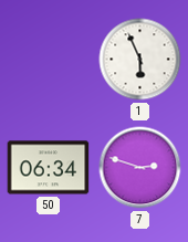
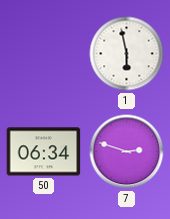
1: 5:56 -> 5:58 (127, 54)
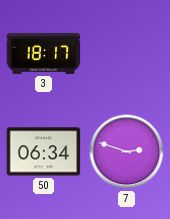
3: none -> 18:17 (44, 53)
1: 5:58 -> none (127, 54)
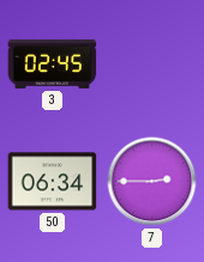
3: 18:17 -> 02:45 (53, 63)
7: 2:48 -> 2:45 (152, 182)
